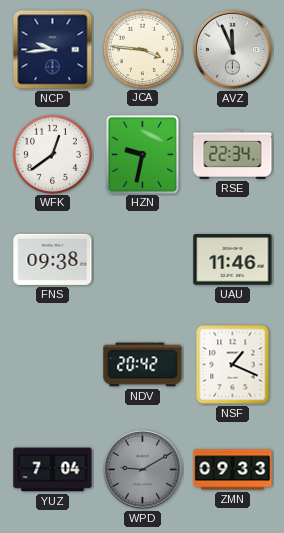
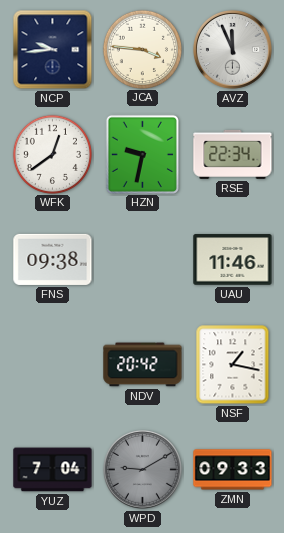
NSF: 1:19 -> 1:17 (233, 365)
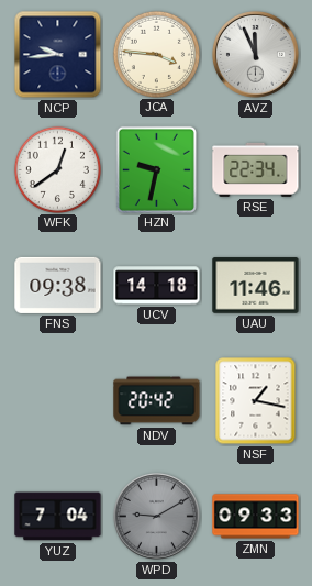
UCV: none -> 14:18 (157, 286)
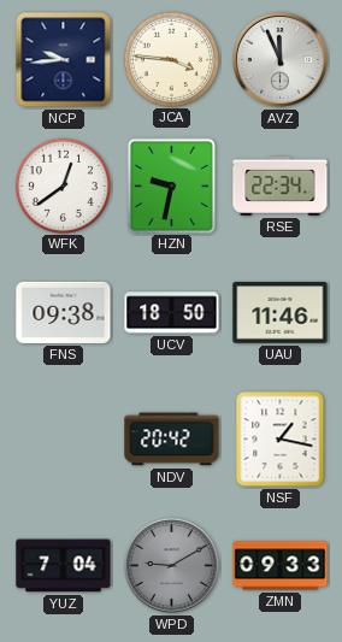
UCV: 14:18 -> 18:50 (172, 313)
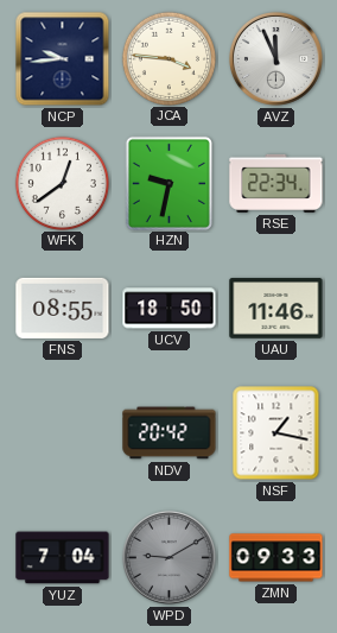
FNS: 09:38 -> 08:55 (63, 308)
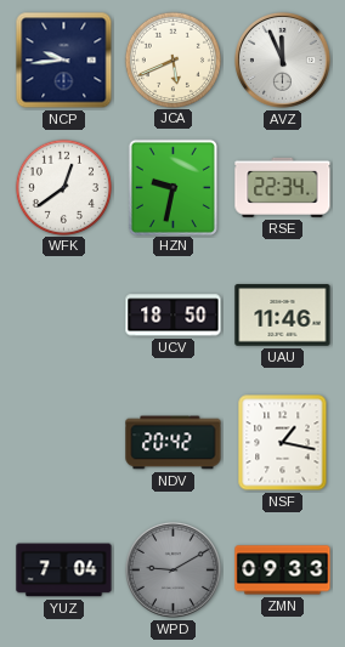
JCA: 3:46 -> 5:41 (172, 59)
FNS: 08:55 -> none (63, 308)
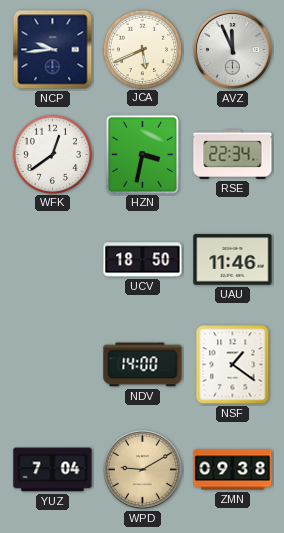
HZN: 9:32 -> 3:32 (142, 154)
NDV: 20:42 -> 14:00 (143, 365)
NSF: 1:17 -> 1:21 (233, 365)
WPD dial: grey -> champagne (142, 469)
ZMN: 09:33 -> 09:38 (233, 470)
